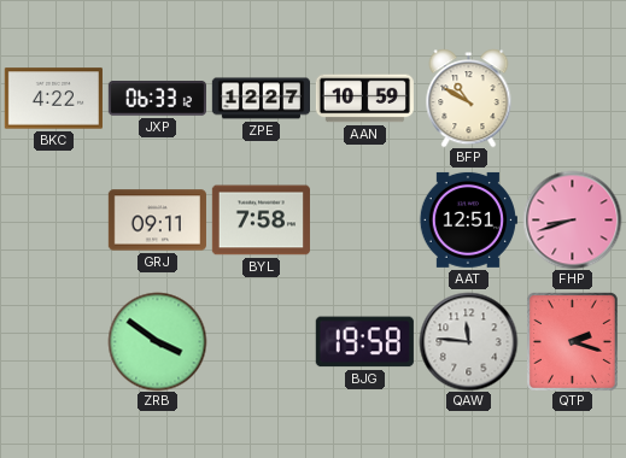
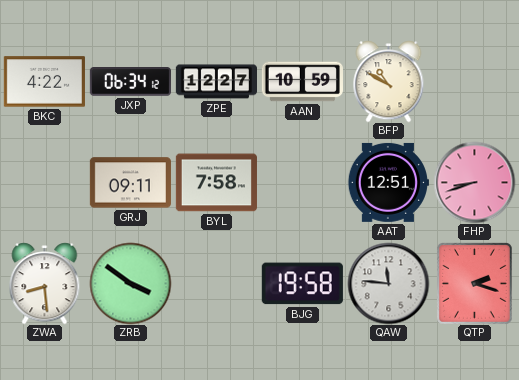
JXP: 06:33 -> 06:34 (130, 82)
ZWA: none -> 8:29 (45, 283)
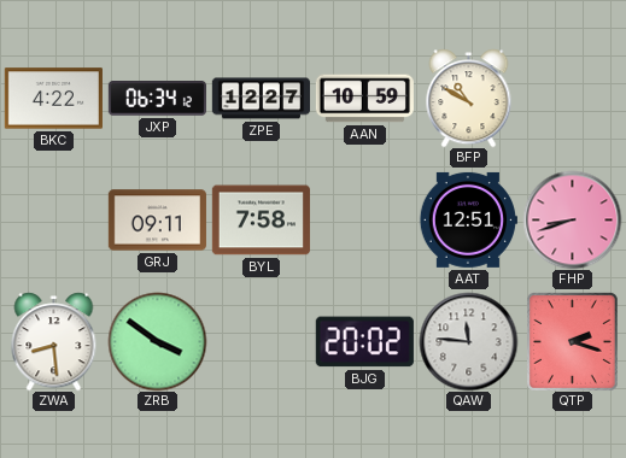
BJG: 19:58 -> 20:02 (364, 342)
